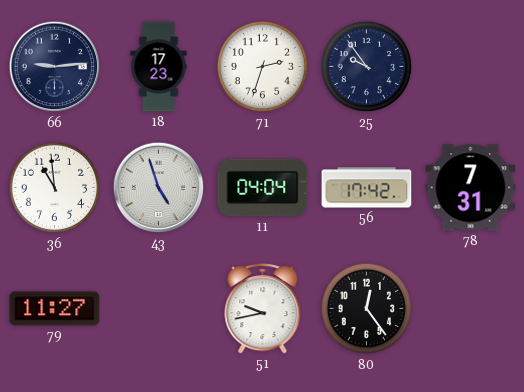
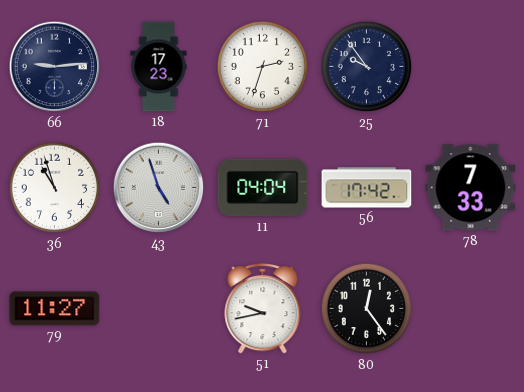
36: 10:59 -> 10:57 (55, 188)
78: 7:31 -> 7:33 (471, 188)
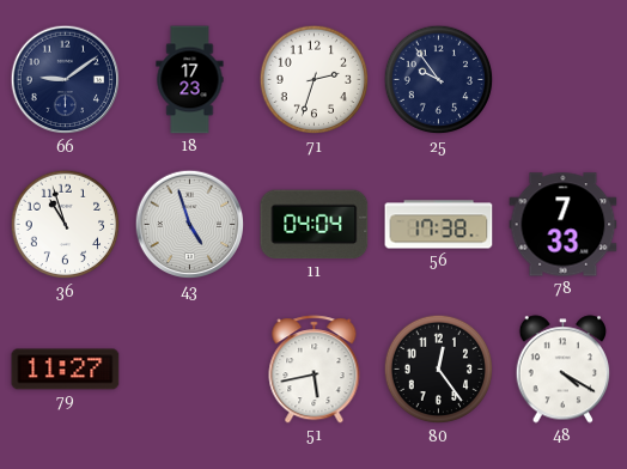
66: 9:14 -> 9:09 (66, 80)
56: 17:42 -> 17:38 (439, 225)
51: 9:43 -> 5:43 (315, 370)
48: none -> 4:20 (564, 370)
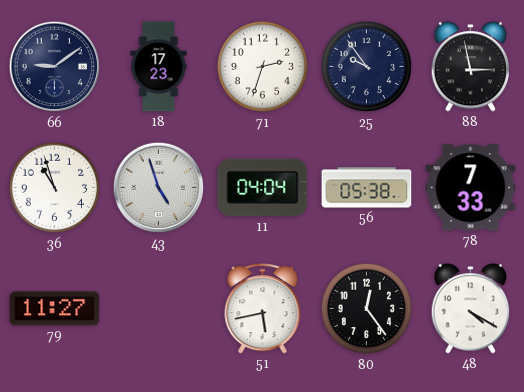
88: none -> 2:58 (471, 67)
56: 17:38 -> 05:38 (367, 188)
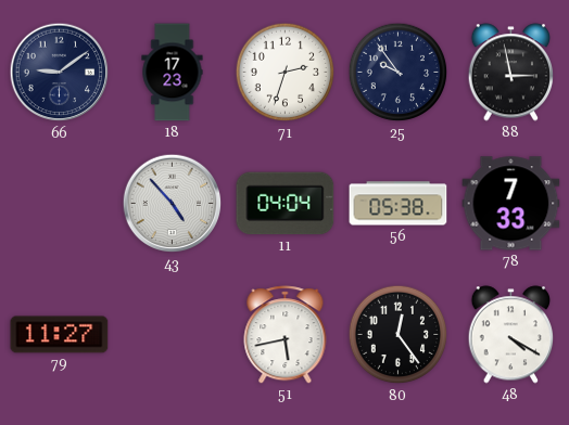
36: 10:57 -> none (55, 188)
43: 4:57 -> 4:53 (173, 204)
